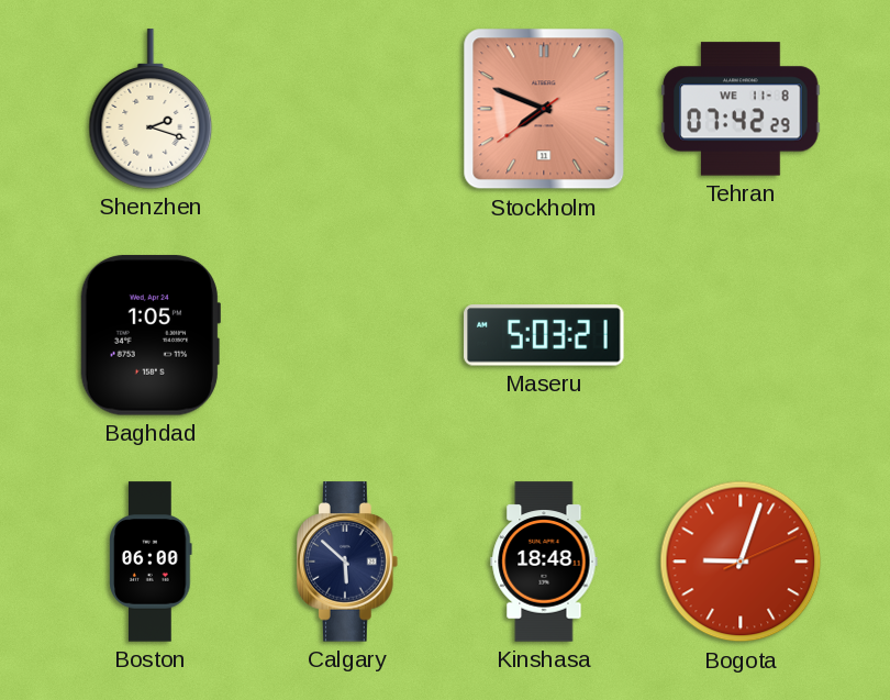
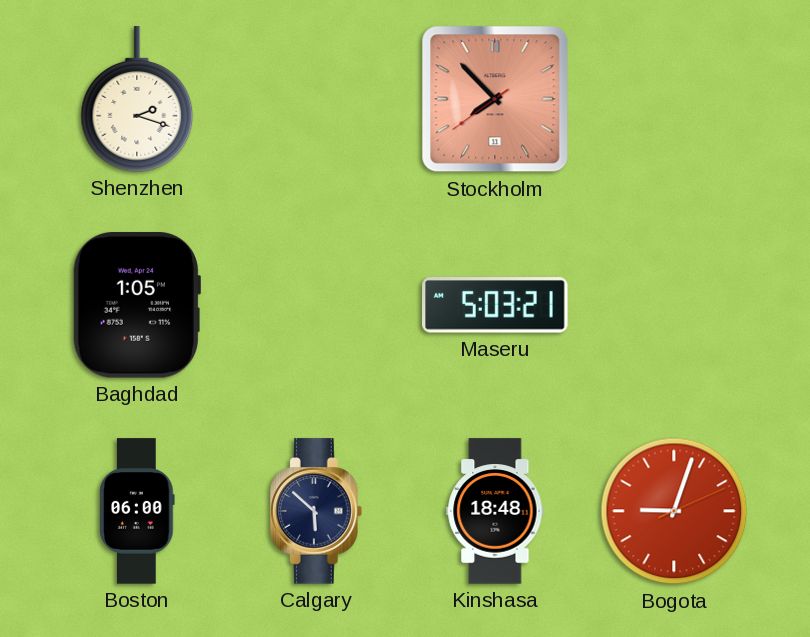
Stockholm: 7:48 -> 7:52 (495, 99)
Tehran: 07:42 -> none (741, 109)
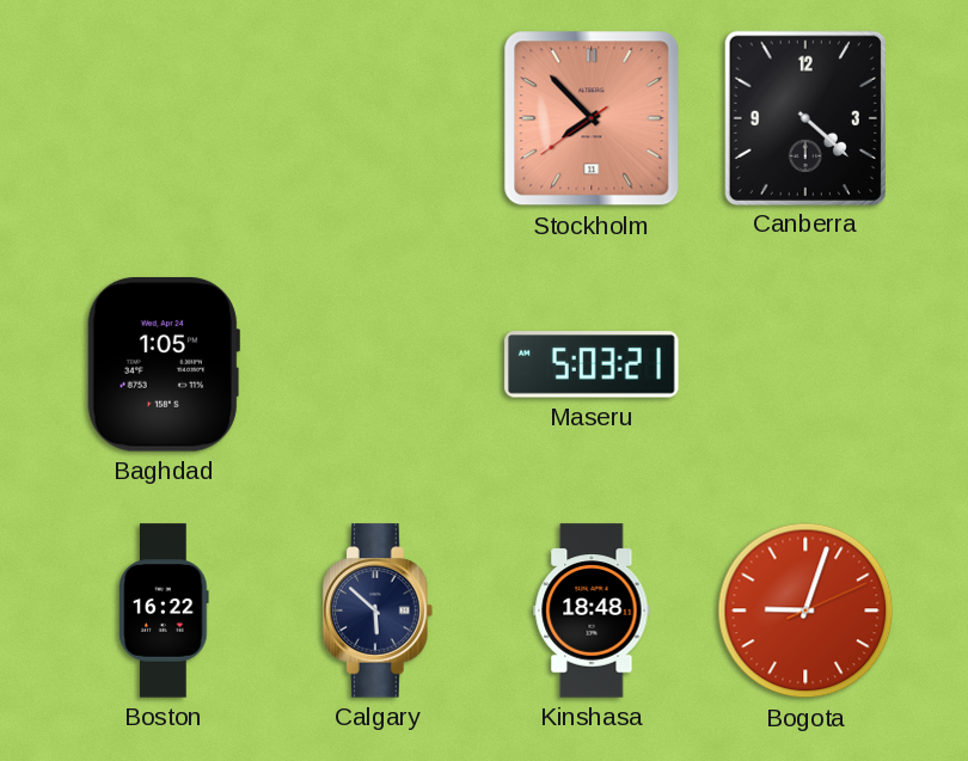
Shenzhen: 2:18 -> none (137, 99)
Canberra: none -> 4:22 (805, 117)
Boston: 06:00 -> 16:22 (164, 610)
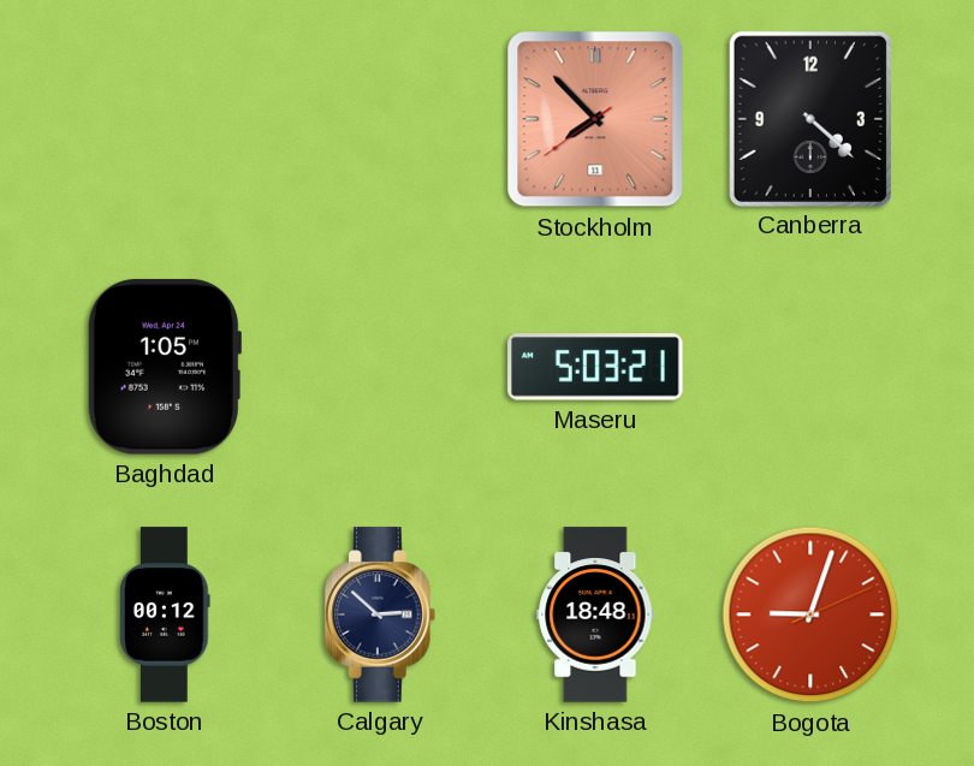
Boston: 16:22 -> 00:12 (165, 614)
Calgary: 5:52 -> 2:52 (381, 614)
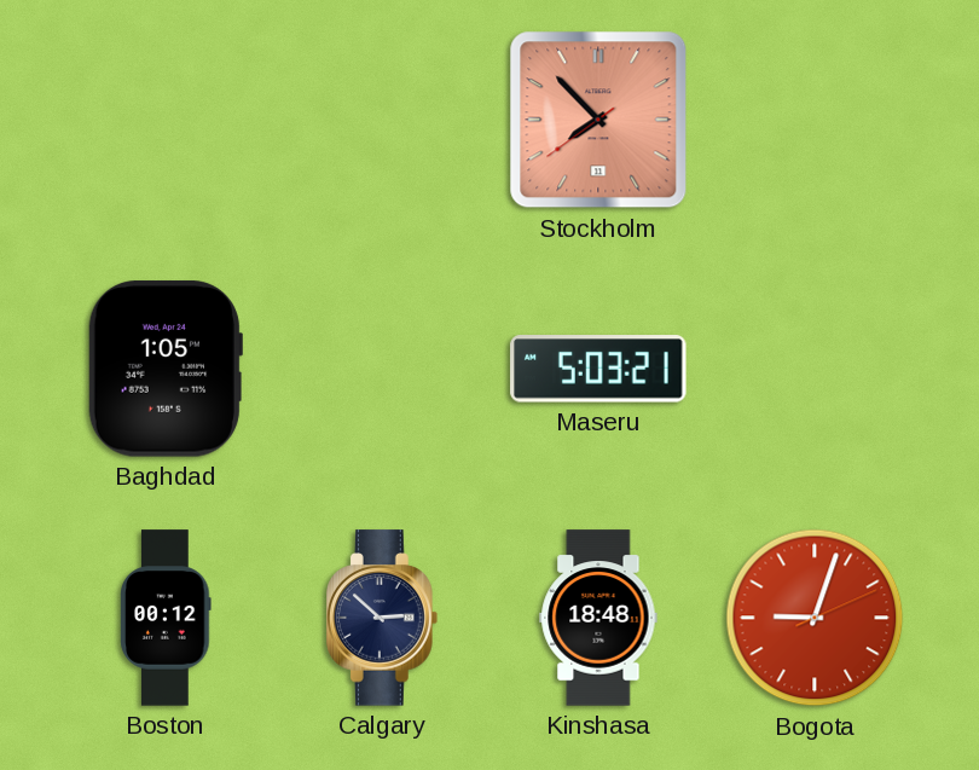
Canberra: 4:22 -> none (810, 118)
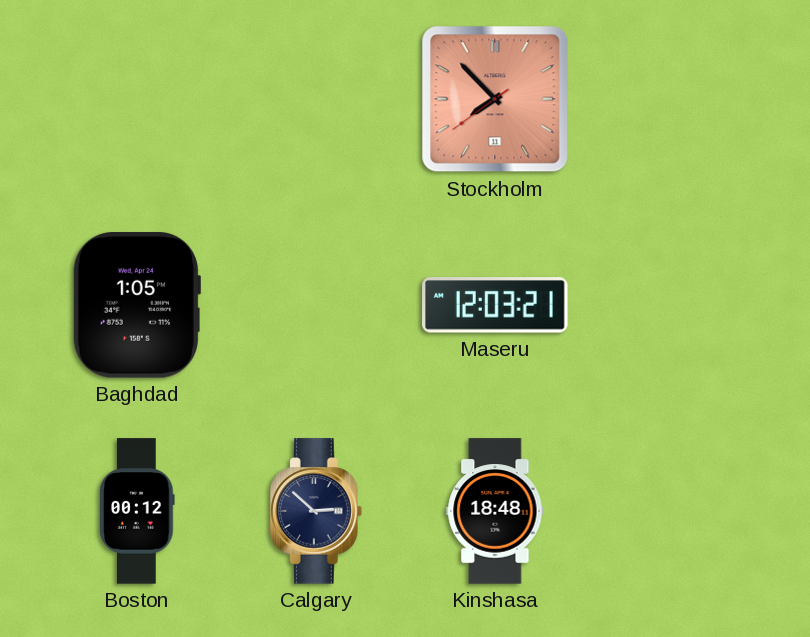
Maseru: 5:03 -> 12:03 (495, 305)
Bogota: 9:03 -> none (815, 618)
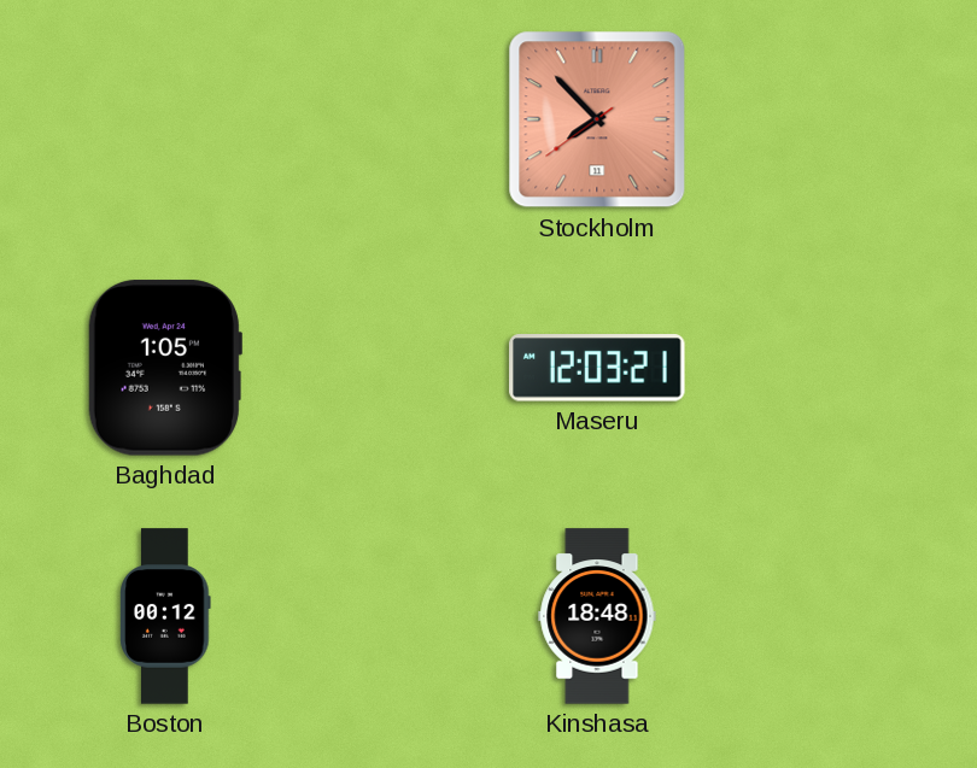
Calgary: 2:52 -> none (317, 511)
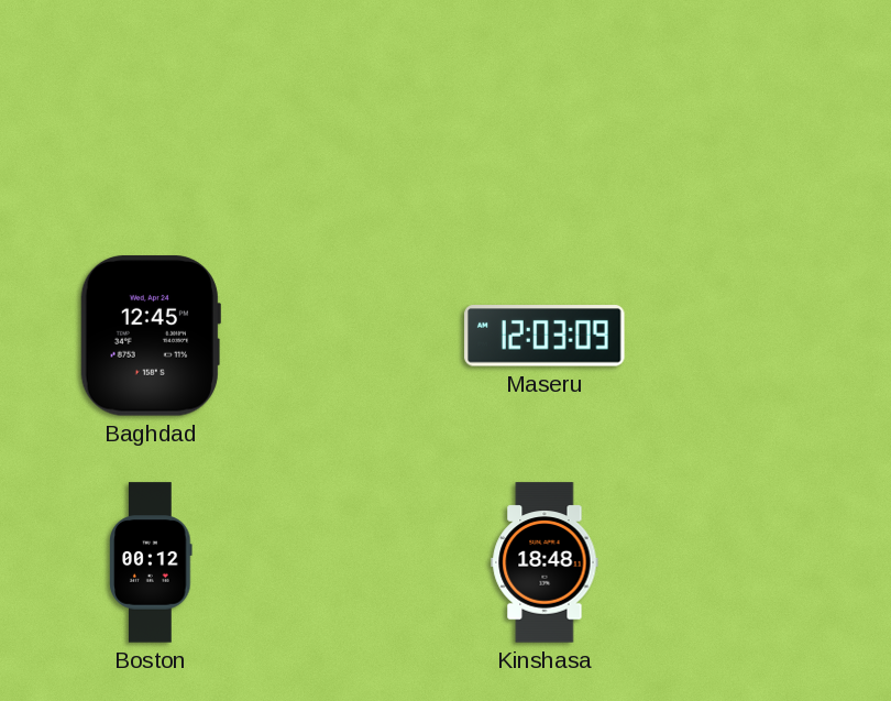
Stockholm: 7:52 -> none (597, 119)
Baghdad: 1:05 -> 12:45 (151, 336)
Maseru: 12:03:21 -> 12:03:09 (544, 336)
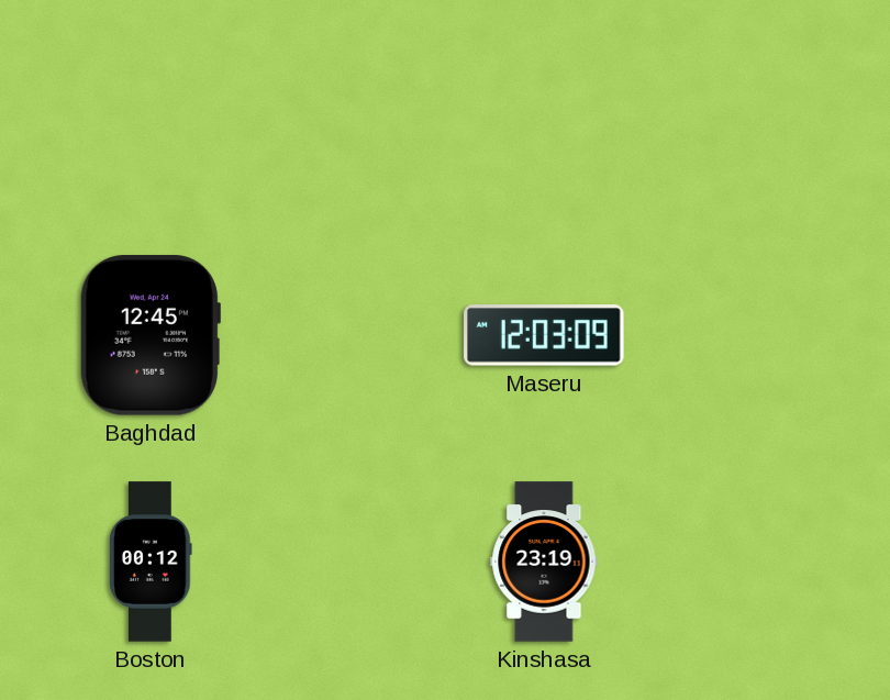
Kinshasa: 18:48 -> 23:19 (544, 562)
